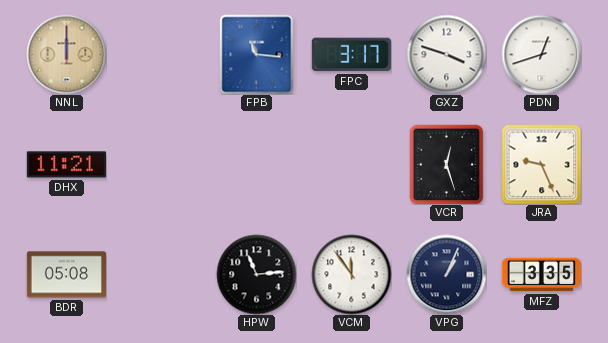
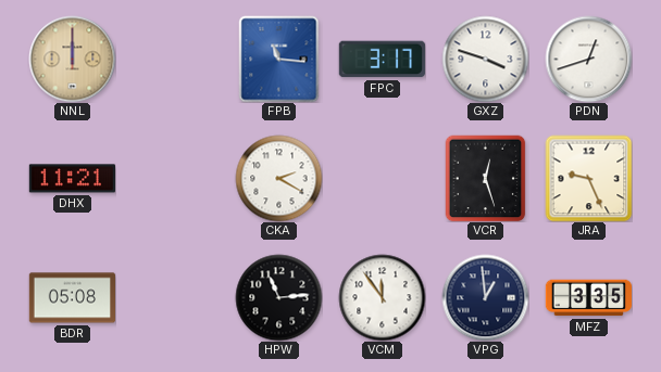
CKA: none -> 2:20 (278, 178)
VPG: 1:04 -> 12:59 (485, 297)
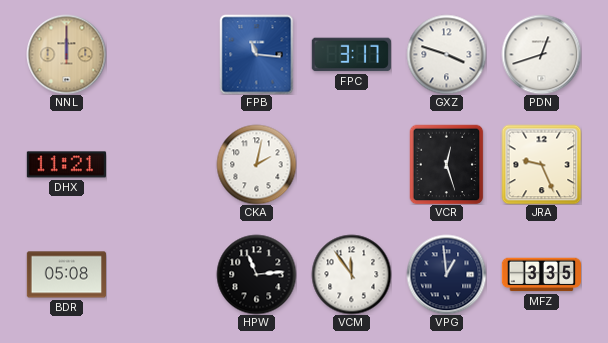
CKA: 2:20 -> 2:02 (256, 164)
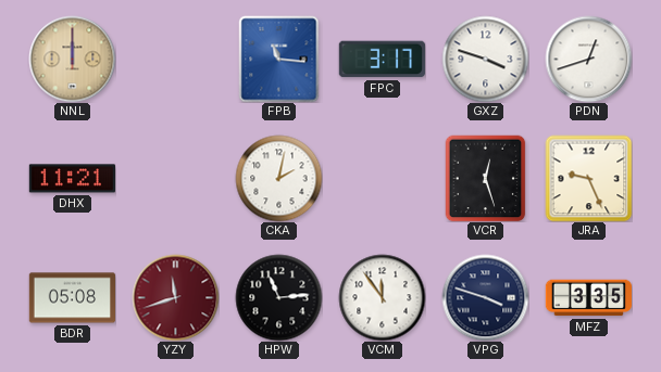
YZY: none -> 11:42 (175, 297)
VPG: 12:59 -> 3:48 (485, 297)
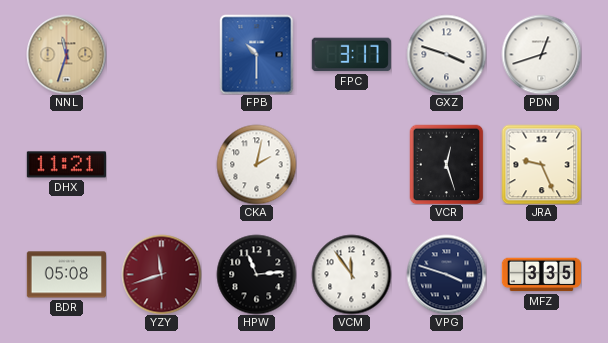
NNL: 12:00 -> 11:33 (66, 54)
FPB: 11:16 -> 10:30 (257, 54)
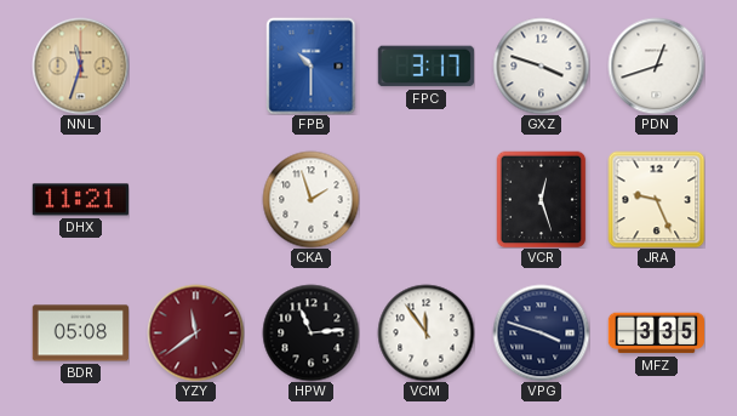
CKA: 2:02 -> 1:57 (310, 199)
YZY: 11:42 -> 11:39 (195, 332)
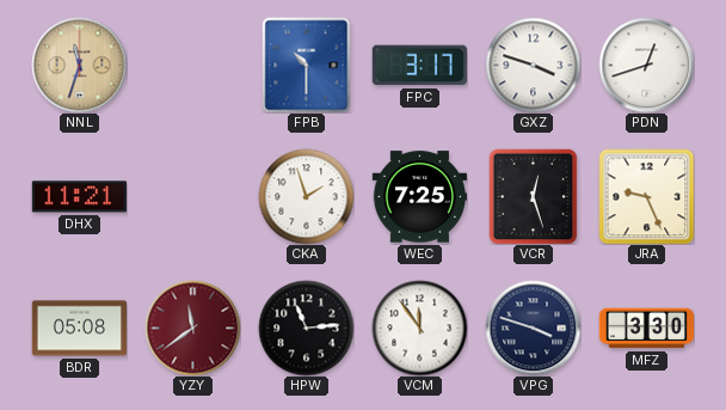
WEC: none -> 7:25 (419, 197)
MFZ: 3:35 -> 3:30 (646, 329)
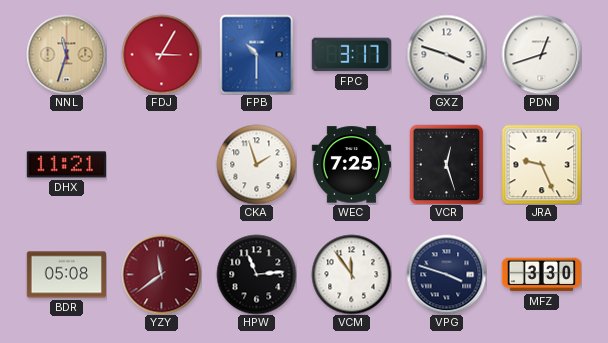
FDJ: none -> 3:05 (161, 54)
